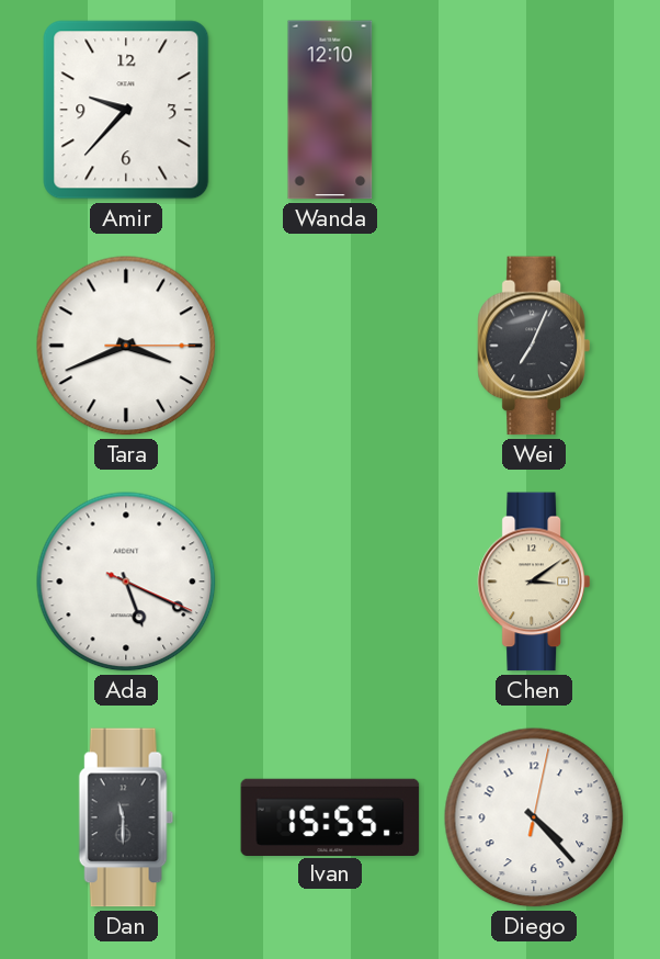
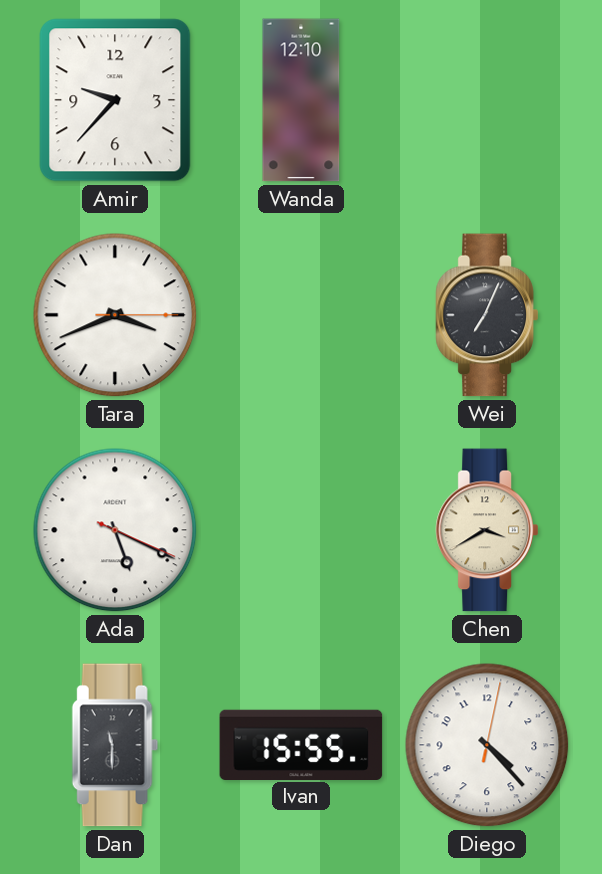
Chen: 3:09 -> 3:40 (487, 530)
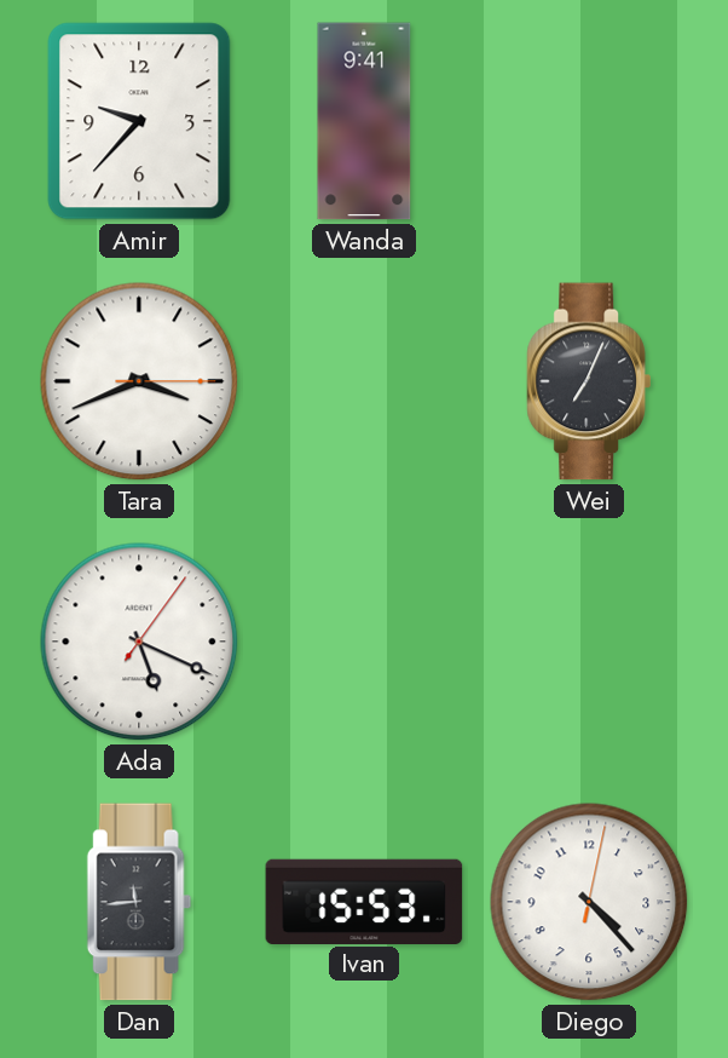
Wanda: 12:10 -> 9:41 (364, 121)
Ada: 5:19:19 -> 5:19:06 (139, 642)
Chen: 3:40 -> none (487, 530)
Dan: 11:30 -> 11:44 (139, 902)
Ivan: 15:55 -> 15:53 (364, 901)
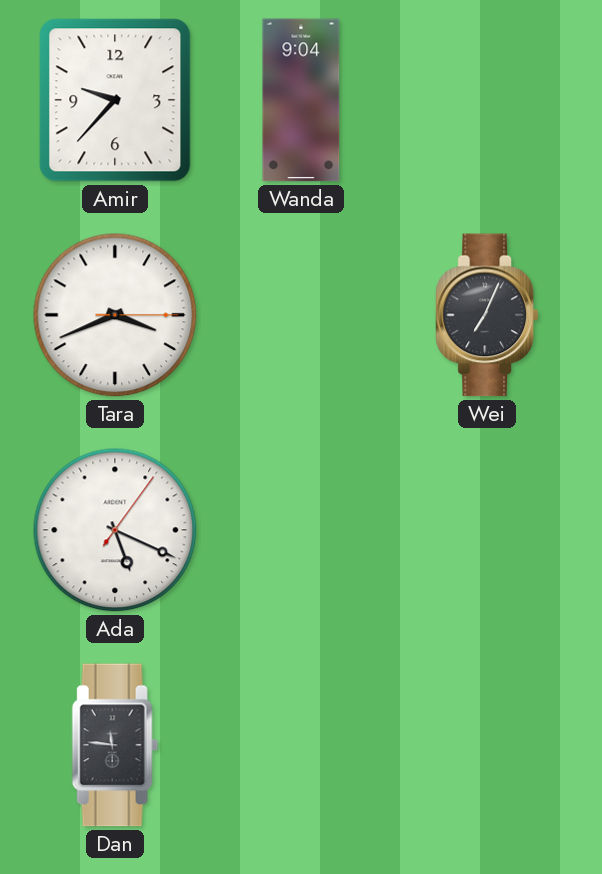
Wanda: 9:41 -> 9:04 (301, 100)
Dan: 11:44 -> 11:46 (115, 745)
Ivan: 15:53 -> none (364, 901)
Diego: 4:23 -> none (589, 902)
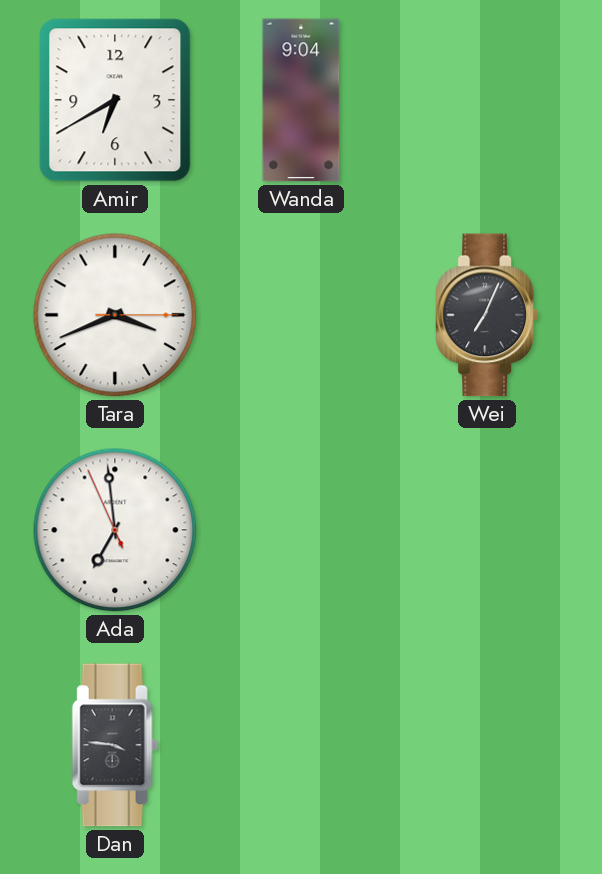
Amir: 9:37 -> 6:40 (115, 100)
Ada: 5:19 -> 6:58 (115, 530)
Dan: 11:46 -> 3:46 (115, 745)
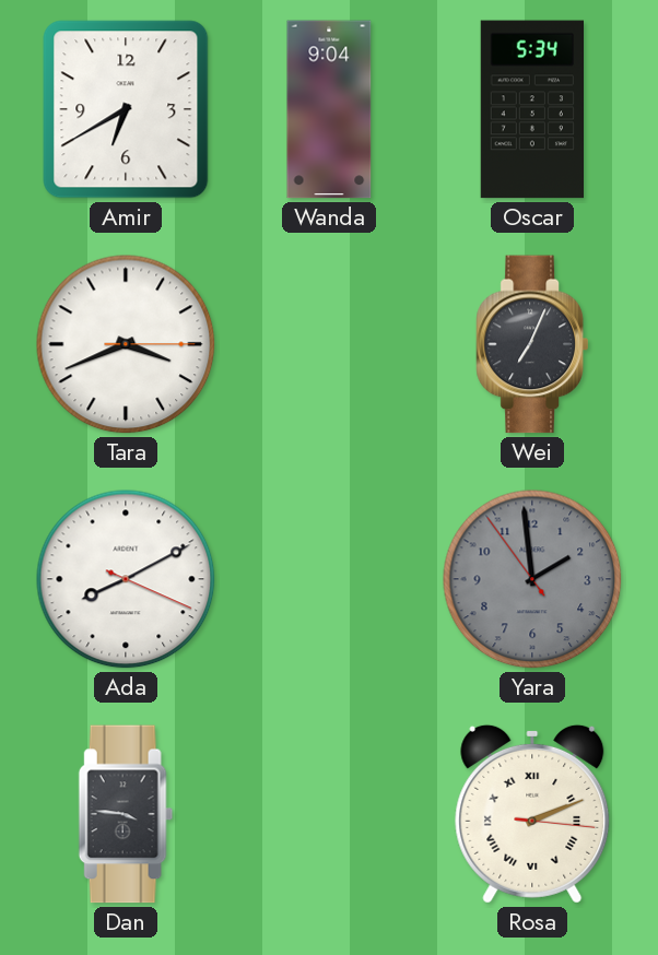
Oscar: none -> 5:34 (531, 109)
Ada: 6:58 -> 8:10 (126, 579)
Yara: none -> 1:58 (532, 579)
Rosa: none -> 2:11 (532, 814)
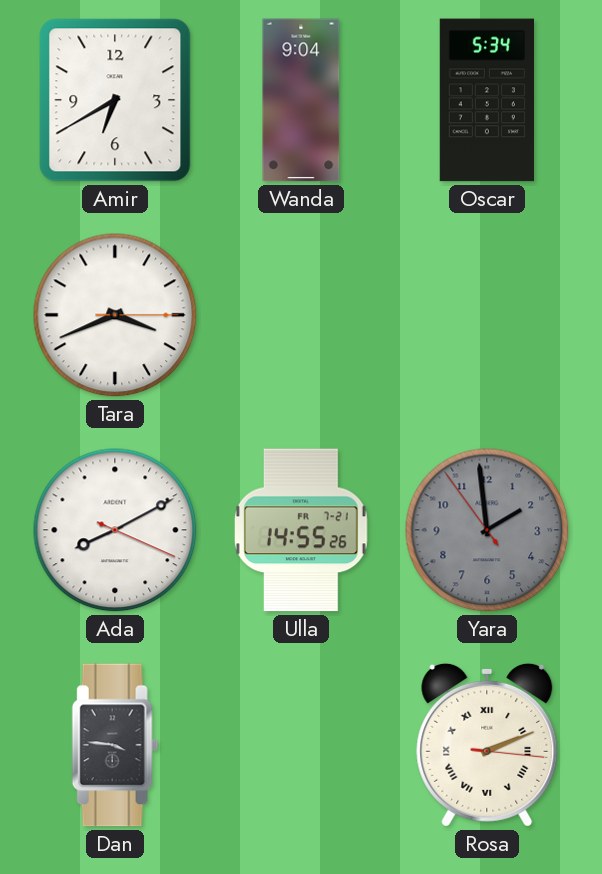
Wei: 7:04 -> none (532, 344)
Ulla: none -> 14:55 (301, 530)
